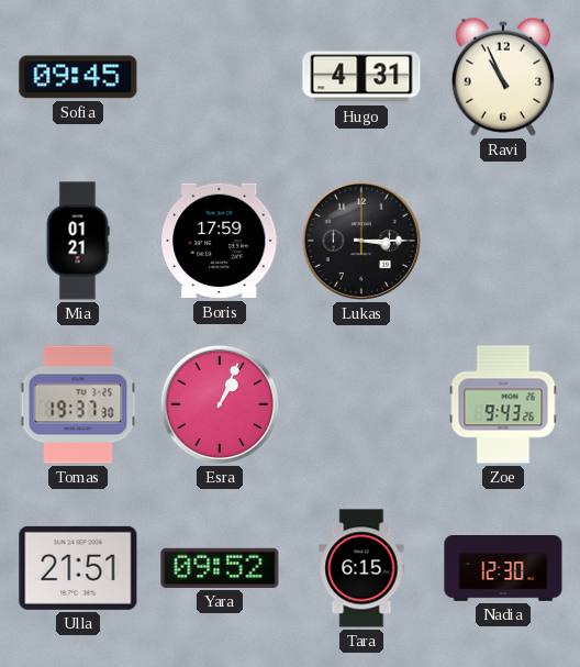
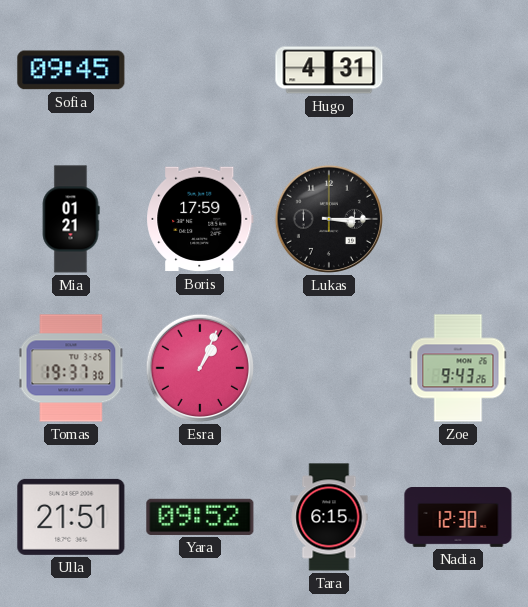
Ravi: 10:56 -> none (503, 77)
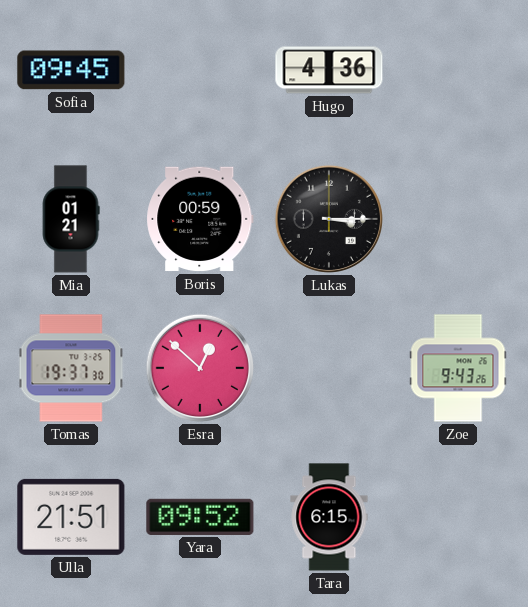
Hugo: 4:31 -> 4:36 (329, 70)
Boris: 17:59 -> 00:59 (200, 219)
Esra: 1:04 -> 12:52 (200, 368)
Nadia: 12:30 -> none (458, 518)
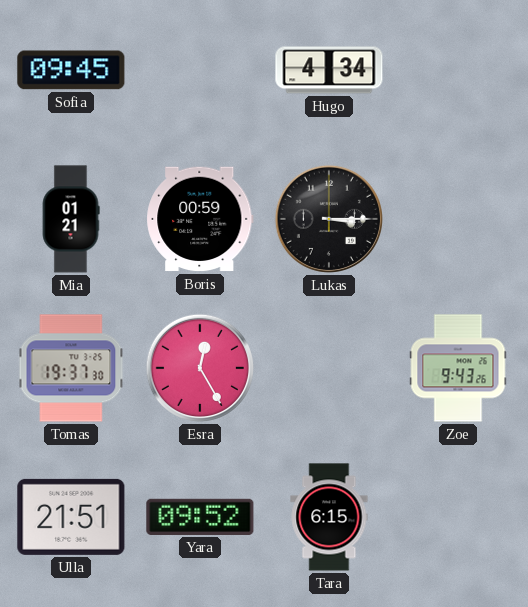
Hugo: 4:36 -> 4:34 (329, 70)
Esra: 12:52 -> 12:25 (200, 368)
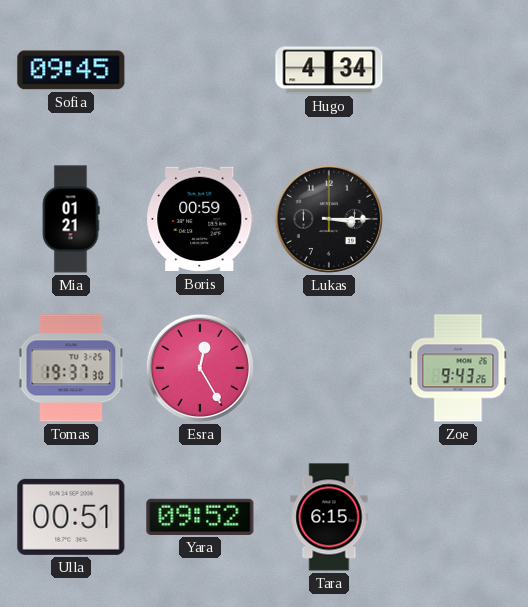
Ulla: 21:51 -> 00:51 (71, 517)
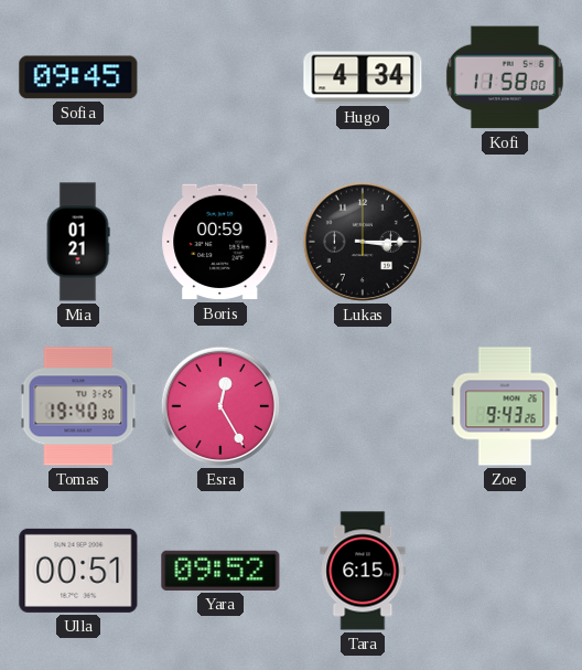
Kofi: none -> 11:58 (505, 77)
Tomas: 19:37 -> 19:40 (78, 406)
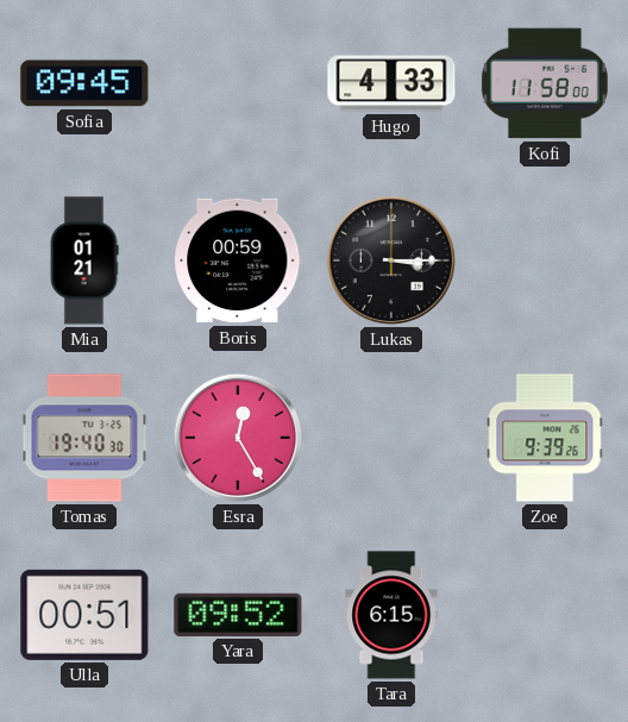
Hugo: 4:34 -> 4:33 (391, 83)
Zoe: 9:43 -> 9:39 (545, 438)
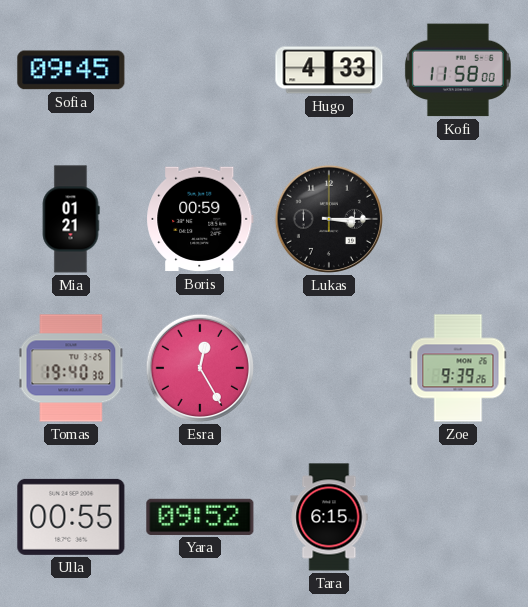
Ulla: 00:51 -> 00:55 (71, 517)
